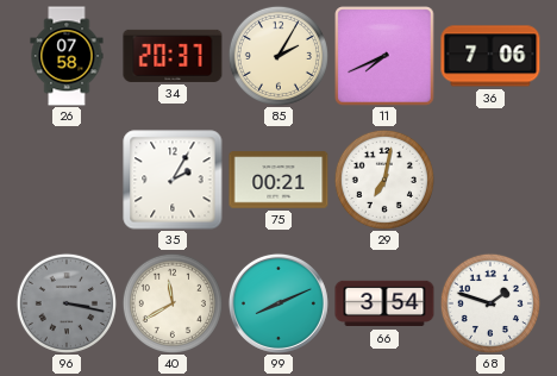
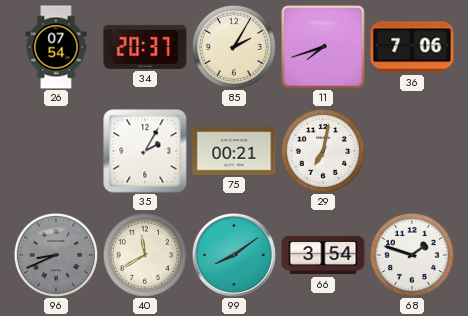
26: 07:58 -> 07:54 (56, 47)
11: 7:41 -> 7:42 (323, 47)
96: 3:17 -> 8:41 (56, 255)
99: 8:11 -> 8:09 (234, 255)
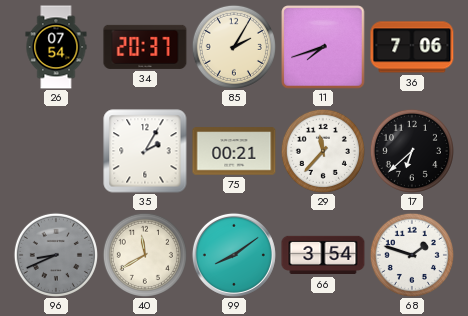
29: 7:02 -> 11:37 (323, 151)
17: none -> 6:38 (412, 151)
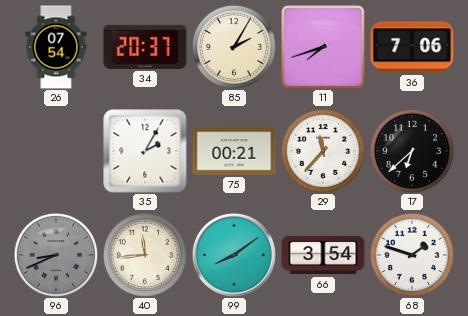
40: 11:40 -> 11:44 (145, 255)
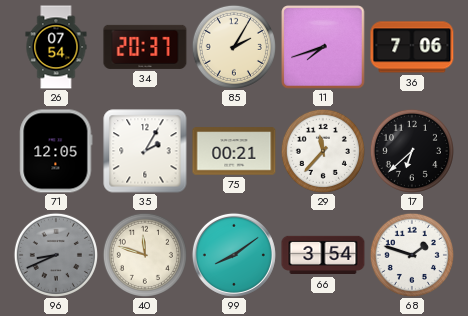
71: none -> 12:05 (56, 151)
40: 11:44 -> 11:48 (145, 255)
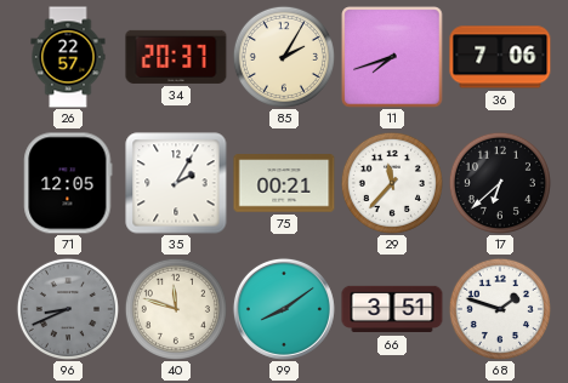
26: 07:54 -> 22:57 (68, 57)
66: 3:54 -> 3:51 (392, 309)
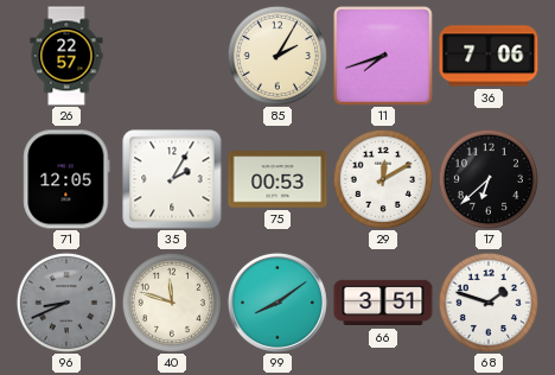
34: 20:37 -> none (176, 57)
75: 00:21 -> 00:53 (277, 179)
29: 11:37 -> 12:10 (383, 179)
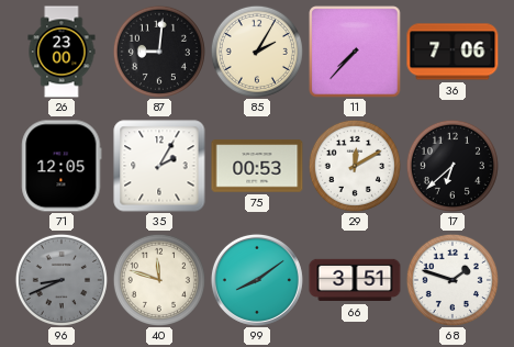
26: 22:57 -> 23:00 (62, 52)
87: none -> 9:01 (159, 52)
11: 7:42 -> 7:37 (355, 52)
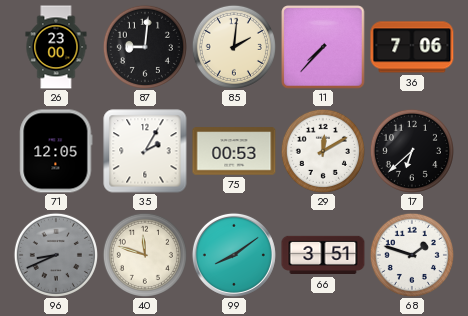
85: 2:05 -> 2:01 (234, 47)
